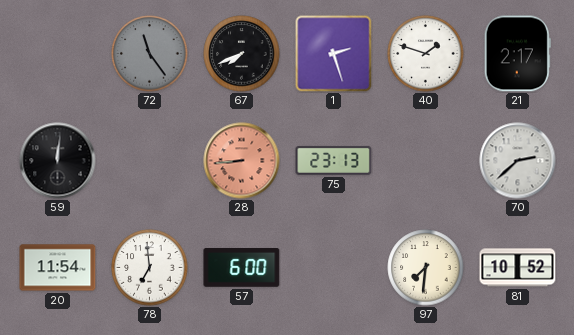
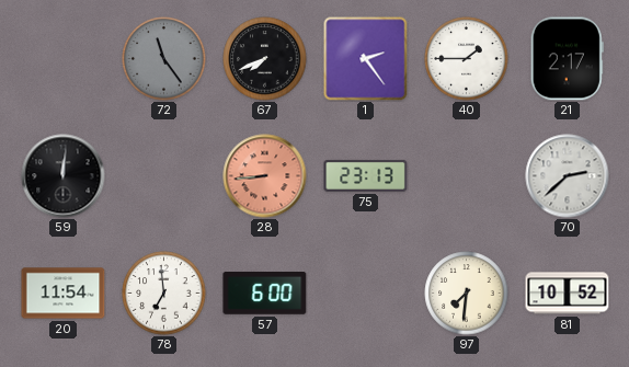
1: 2:27 -> 2:24 (366, 59)
40: 1:48 -> 1:45 (467, 59)
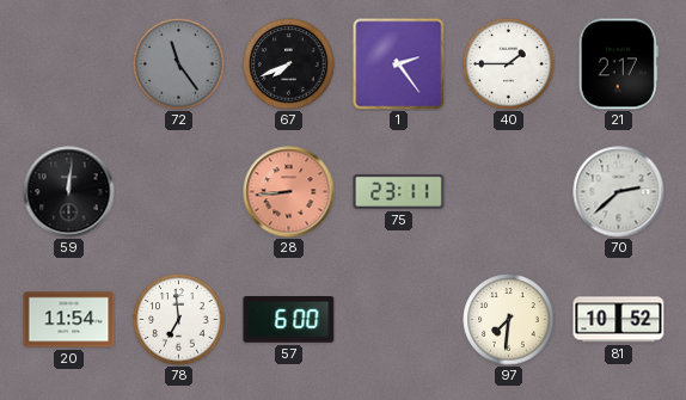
75: 23:13 -> 23:11 (399, 191)
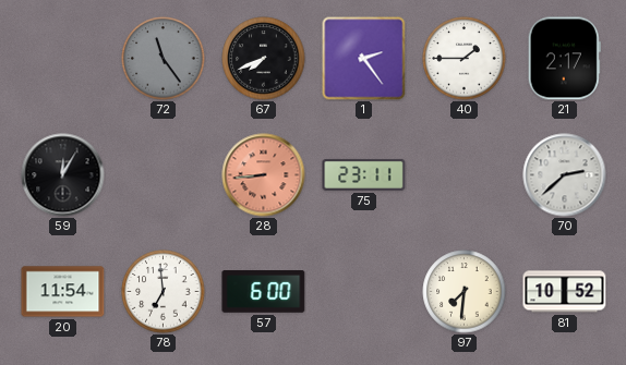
59: 12:01 -> 12:05 (63, 175)
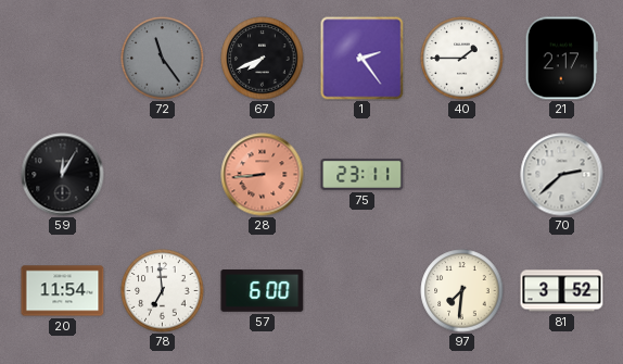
81: 10:52 -> 3:52 (562, 291)
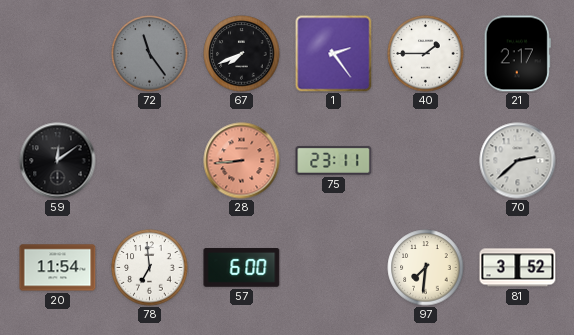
59: 12:05 -> 12:09 (58, 161)
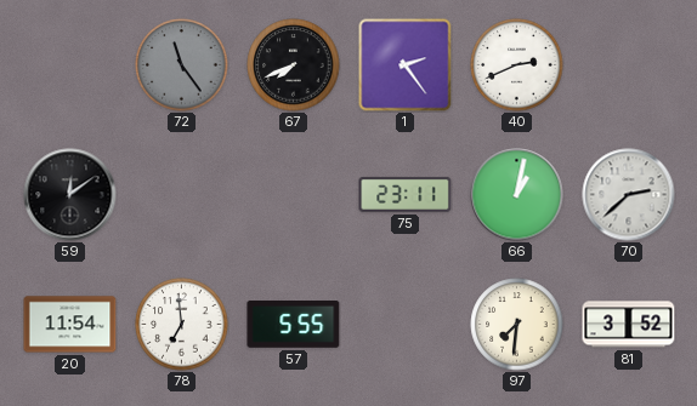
40: 1:45 -> 2:41 (517, 65)
21: 2:17 -> none (517, 54)
28: 8:44 -> none (242, 161)
66: none -> 1:02 (517, 195)
57: 6:00 -> 5:55 (294, 325)
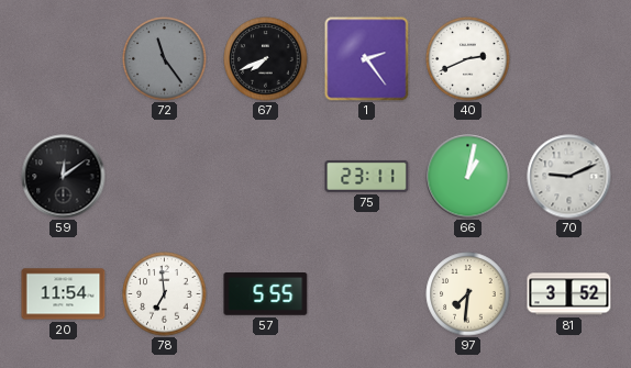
70: 2:38 -> 9:11 (569, 177)
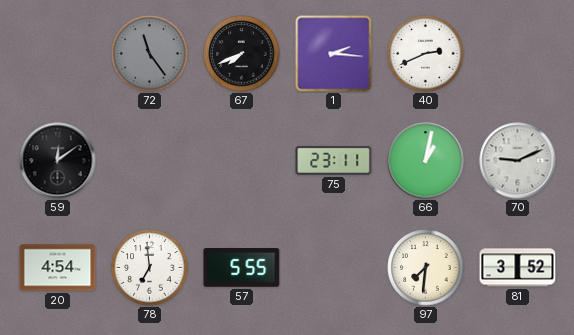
1: 2:24 -> 2:16 (334, 54)
20: 11:54 -> 4:54 (58, 268)
